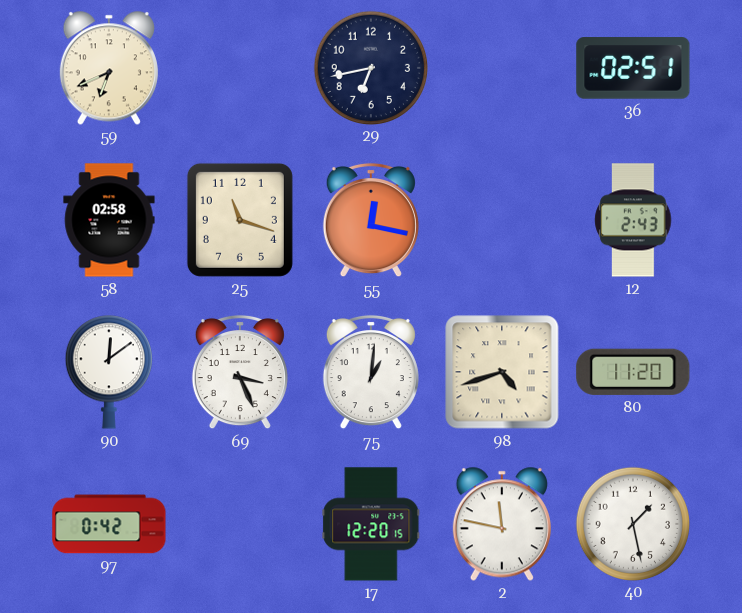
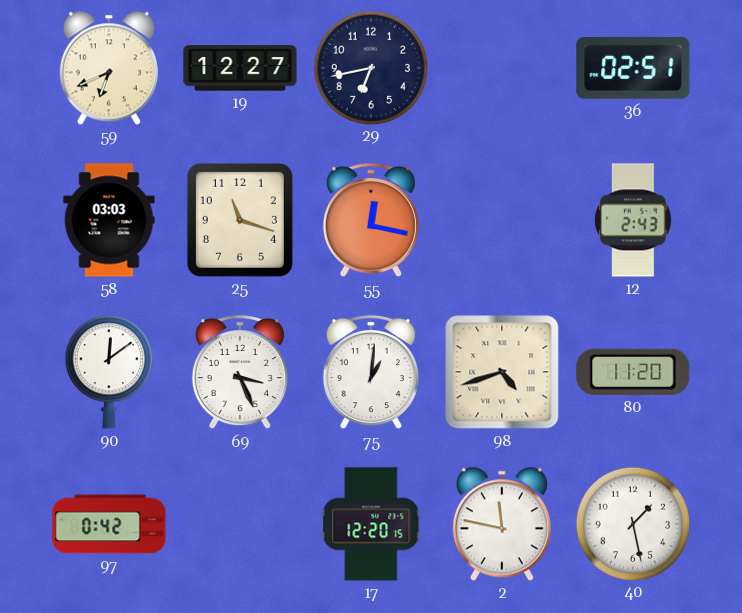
19: none -> 12:27 (240, 68)
58: 02:58 -> 03:03 (109, 220)
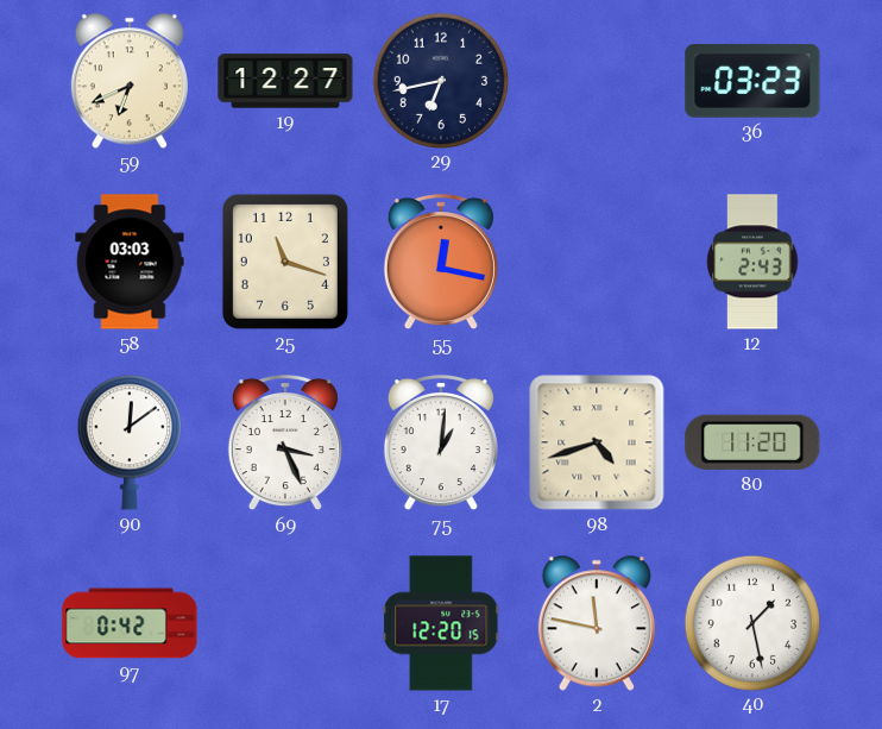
36: 02:51 -> 03:23 (752, 81)
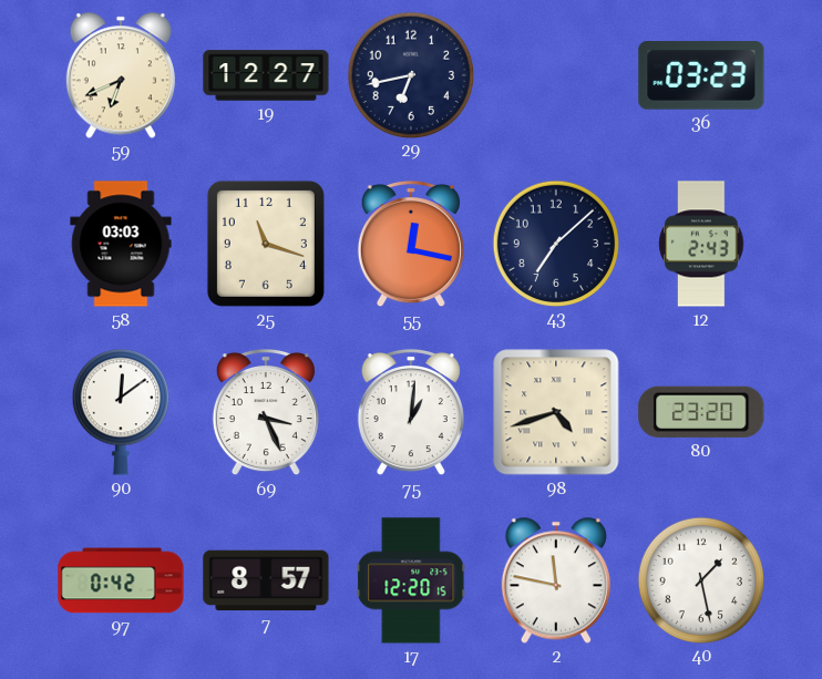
43: none -> 7:08 (555, 243)
80: 11:20 -> 23:20 (701, 412)
7: none -> 8:57 (266, 580)
